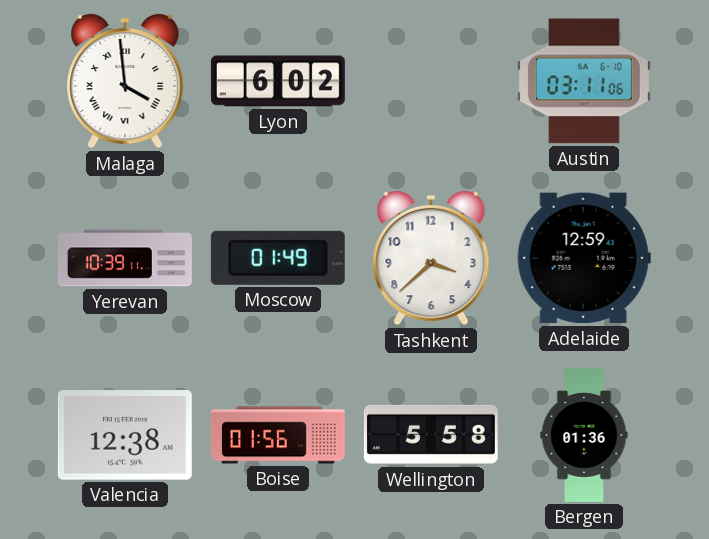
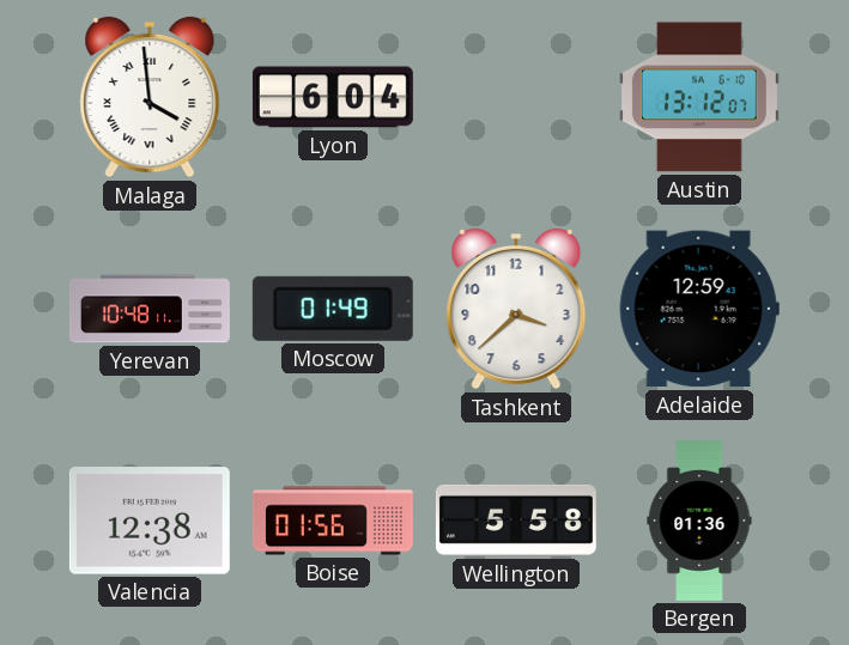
Lyon: 6:02 -> 6:04 (333, 97)
Austin: 03:11 -> 13:12 (699, 97)
Yerevan: 10:39 -> 10:48 (150, 309)
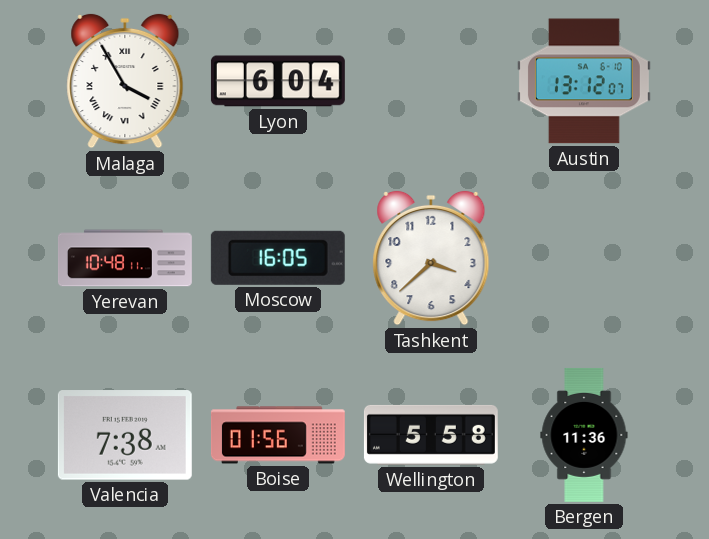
Malaga: 3:59 -> 3:55 (125, 81)
Moscow: 01:49 -> 16:05 (278, 258)
Adelaide: 12:59 -> none (699, 309)
Valencia: 12:38 -> 7:38 (125, 435)
Bergen: 01:36 -> 11:36 (584, 435)
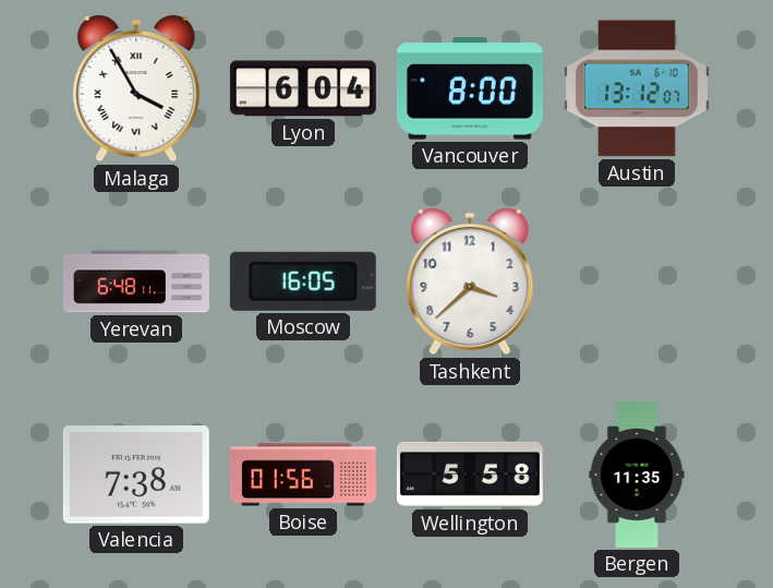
Vancouver: none -> 8:00 (470, 88)
Yerevan: 10:48 -> 6:48 (136, 281)
Bergen: 11:36 -> 11:35 (637, 475)
